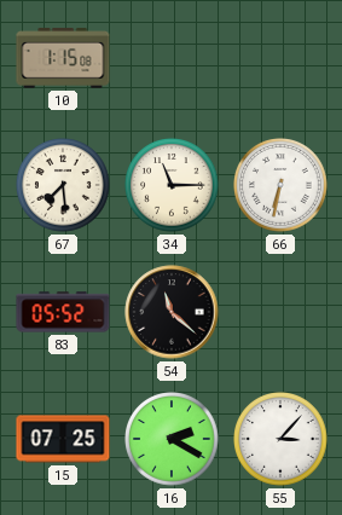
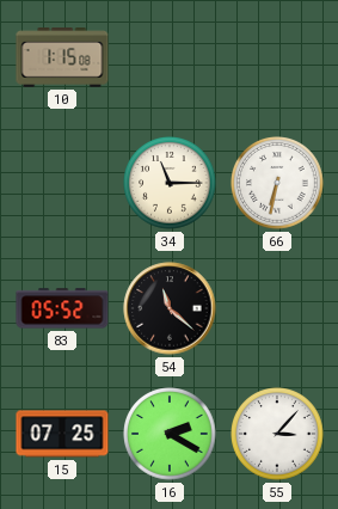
67: 7:29 -> none (63, 185)
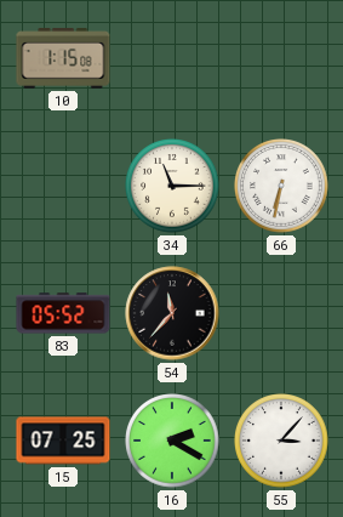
54: 11:22 -> 11:37 (172, 313)
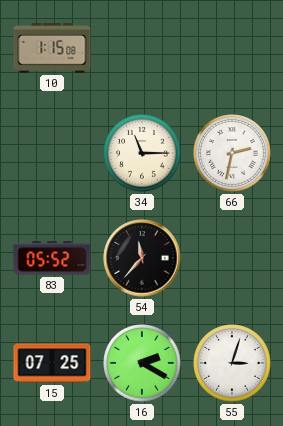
66: 6:32 -> 2:32 (232, 153)
55: 3:07 -> 3:03 (232, 363)
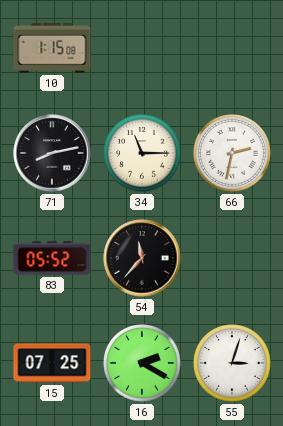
71: none -> 8:13 (52, 153)
